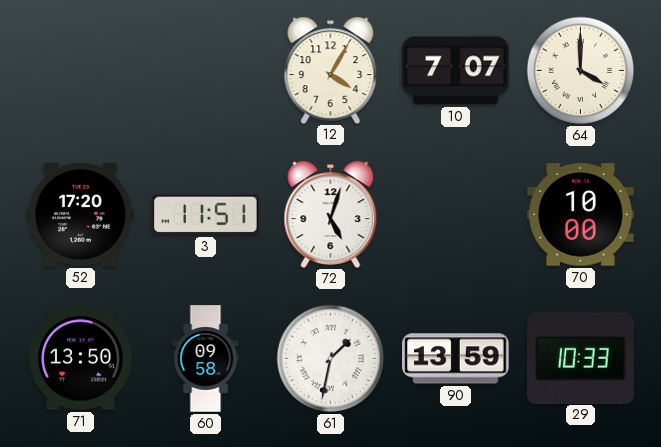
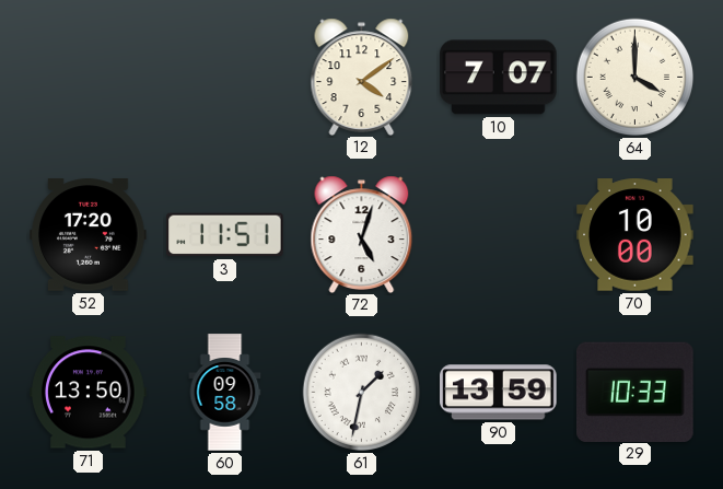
12: 4:05 -> 4:09 (362, 77)
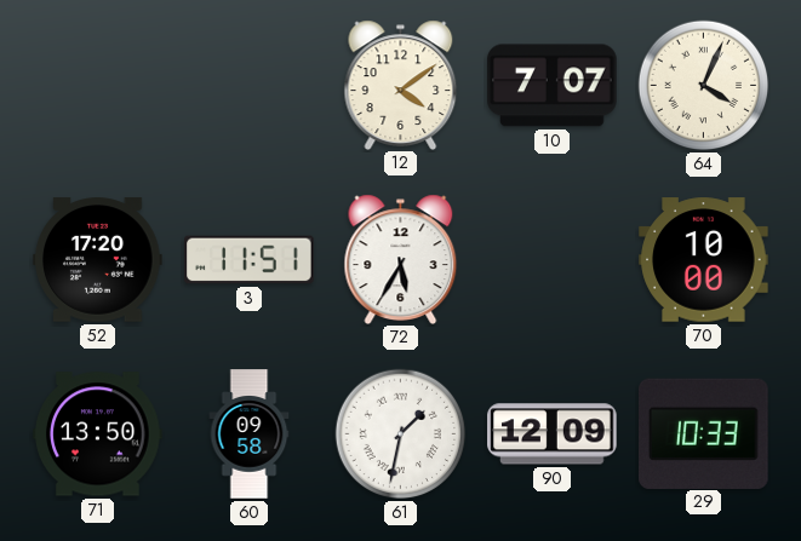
64: 4:00 -> 4:04 (704, 86)
72: 5:03 -> 5:35 (401, 259)
90: 13:59 -> 12:09 (553, 434)
